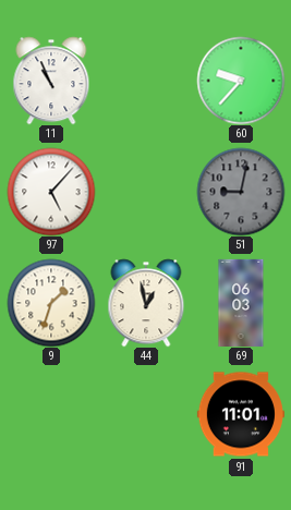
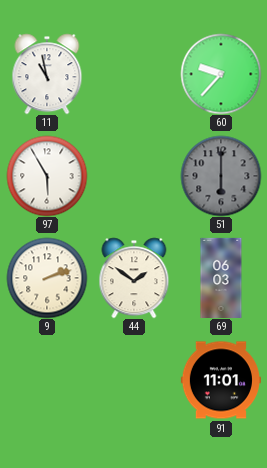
11: 10:56 -> 10:58 (47, 74)
97: 5:07 -> 5:55 (47, 176)
51: 9:02 -> 6:00 (221, 176)
9: 1:33 -> 2:12 (47, 278)
44: 12:58 -> 1:51 (134, 278)
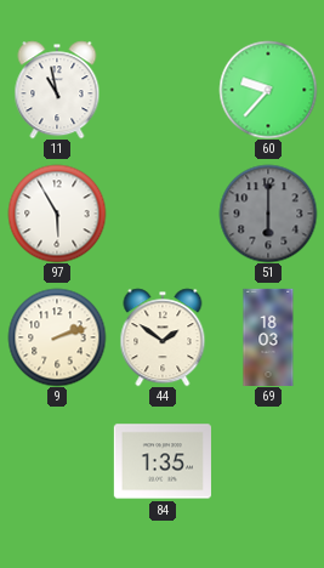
69: 06:03 -> 18:03 (268, 336)
84: none -> 1:35 (163, 461)
91: 11:01 -> none (221, 380)
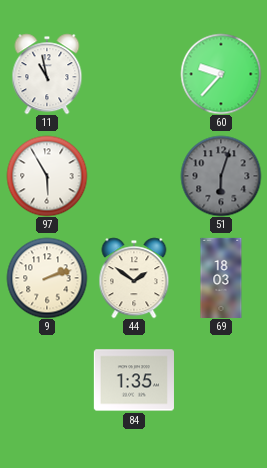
51: 6:00 -> 6:03 (221, 176)
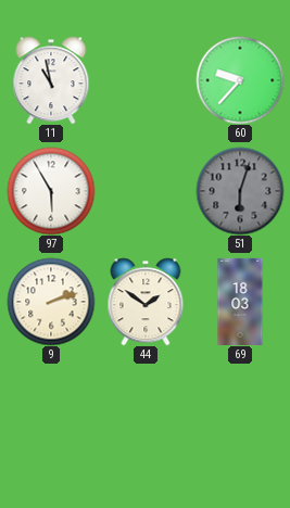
84: 1:35 -> none (134, 380)
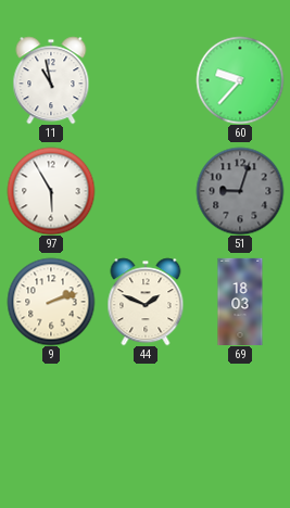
51: 6:03 -> 9:03 (240, 191)
44: 1:51 -> 1:49 (146, 302)
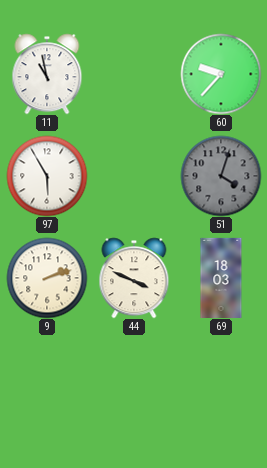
51: 9:03 -> 4:03 (221, 176)
44: 1:49 -> 3:49 (134, 278)
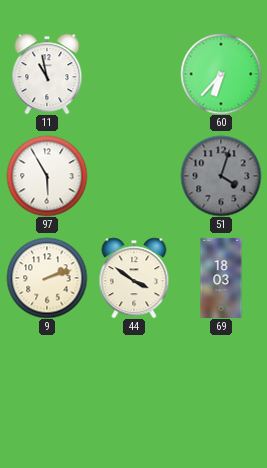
60: 9:37 -> 6:37 (221, 74)
44: 3:49 -> 3:51 (134, 278)
